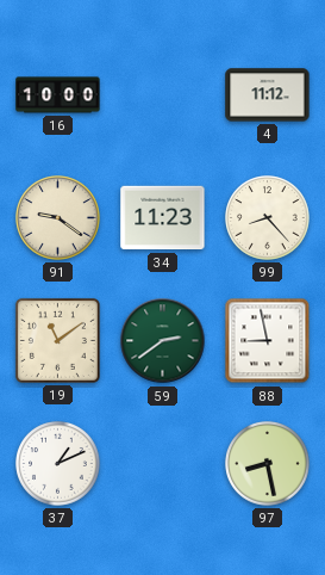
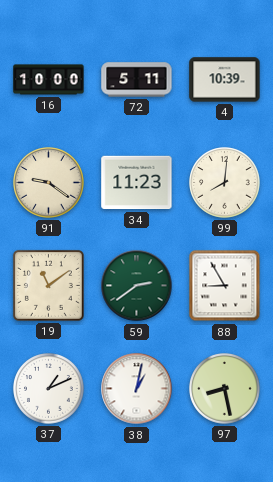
72: none -> 5:11 (137, 80)
4: 11:12 -> 10:39 (225, 80)
99: 8:23 -> 8:01 (225, 183)
88: 8:58 -> 8:55 (225, 286)
38: none -> 1:02 (137, 389)
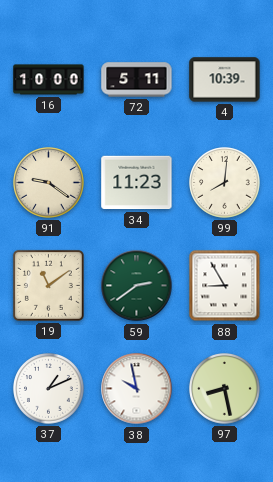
38: 1:02 -> 9:58 (137, 389)
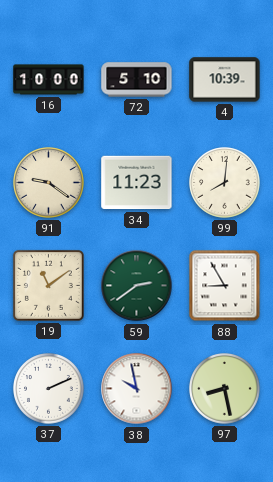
72: 5:11 -> 5:10 (137, 80)
37: 1:11 -> 2:11 (49, 389)
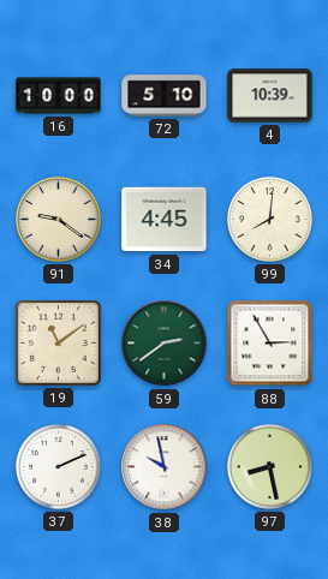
34: 11:23 -> 4:45 (165, 220)
88: 8:55 -> 2:55 (270, 344)
